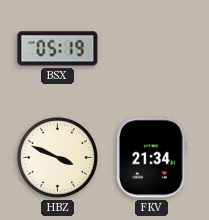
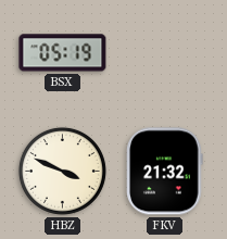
FKV: 21:34 -> 21:32 (165, 172)
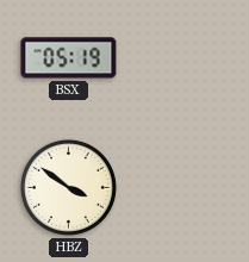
HBZ: 3:49 -> 3:51 (68, 187)
FKV: 21:32 -> none (165, 172)
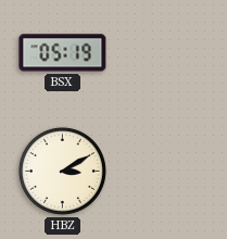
HBZ: 3:51 -> 3:10 (62, 171)
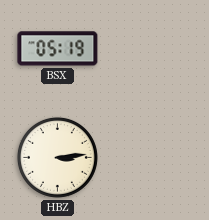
HBZ: 3:10 -> 3:14 (57, 157)
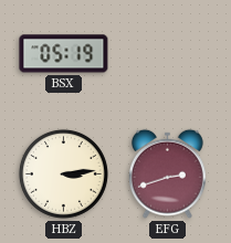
EFG: none -> 2:42 (168, 173)
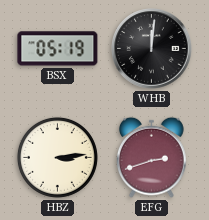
WHB: none -> 12:01 (152, 49)
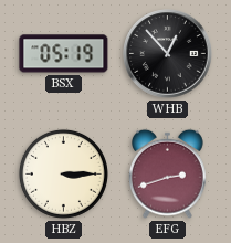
WHB: 12:01 -> 12:53 (168, 54)
HBZ: 3:14 -> 3:15 (63, 173)
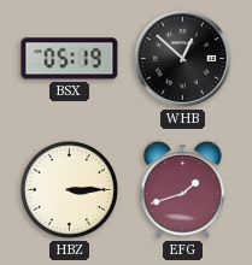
WHB: 12:53 -> 12:52 (183, 59)
EFG: 2:42 -> 1:42 (183, 189)
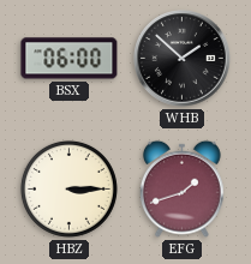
BSX: 05:19 -> 06:00 (70, 59)
WHB: 12:52 -> 1:52 (183, 59)
